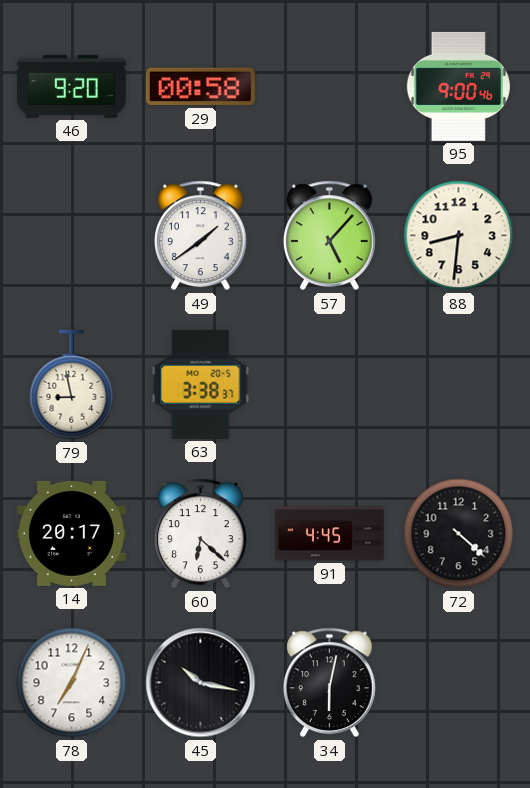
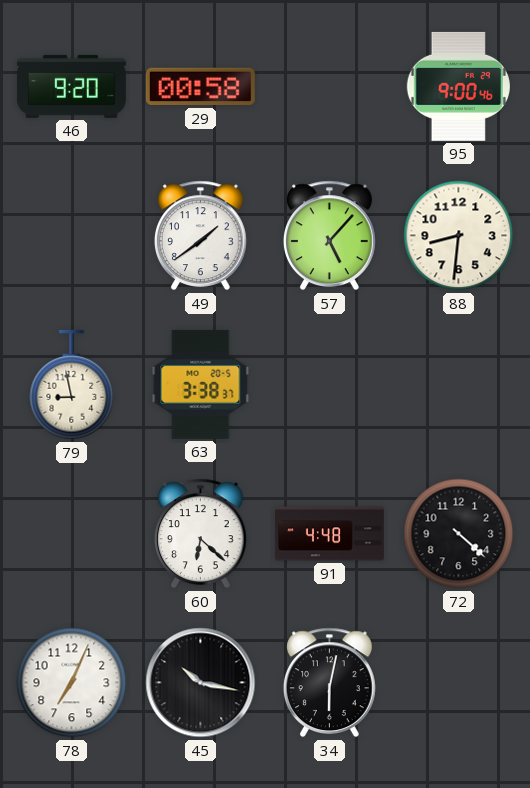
14: 20:17 -> none (71, 533)
91: 4:45 -> 4:48 (329, 534)
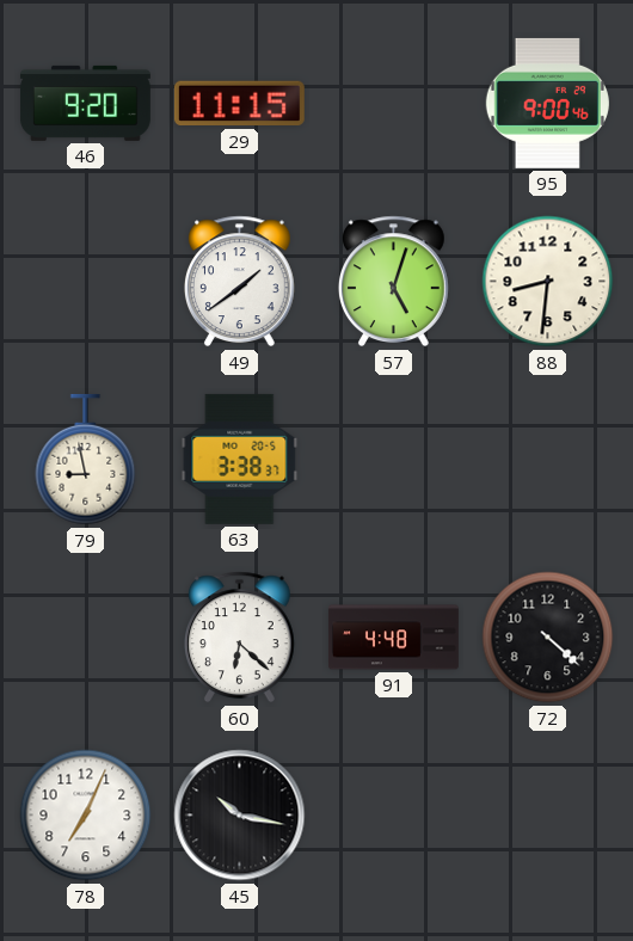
29: 00:58 -> 11:15 (239, 104)
57: 5:07 -> 5:03 (393, 282)
34: 6:02 -> none (329, 683)
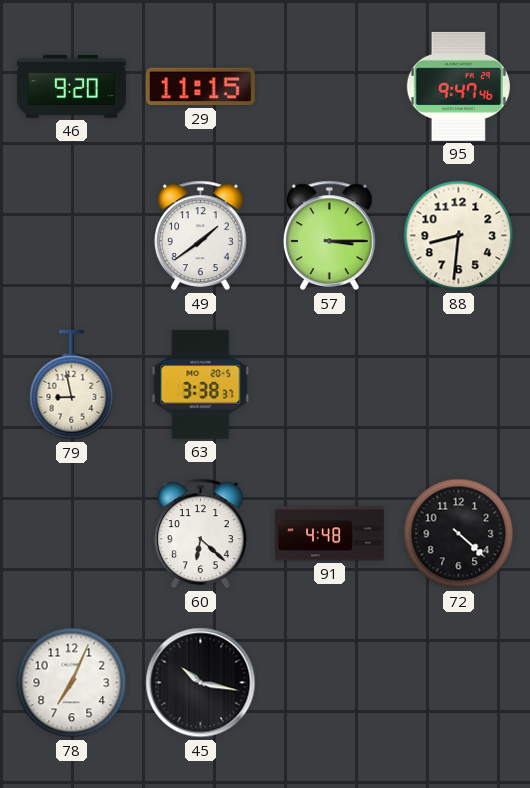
95: 9:00 -> 9:47 (458, 86)
57: 5:03 -> 3:15 (329, 236)
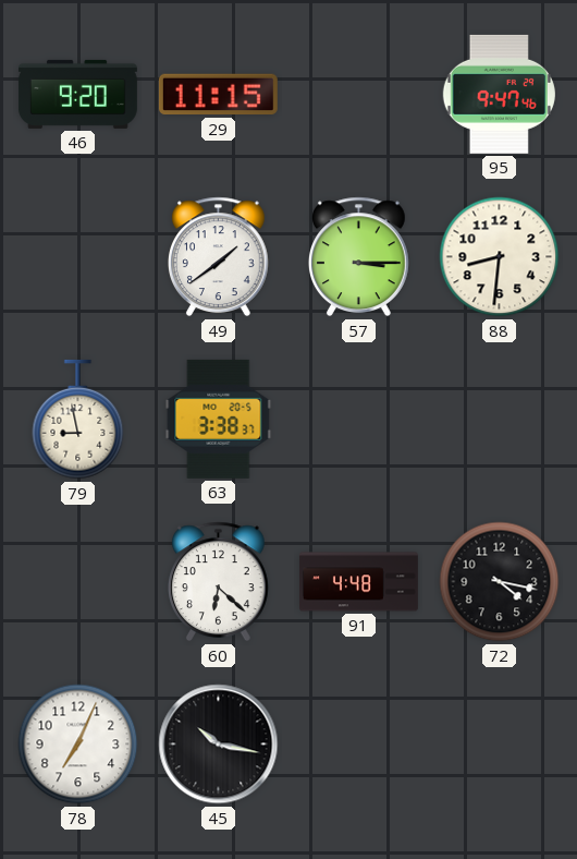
72: 4:22 -> 4:17 (500, 582)
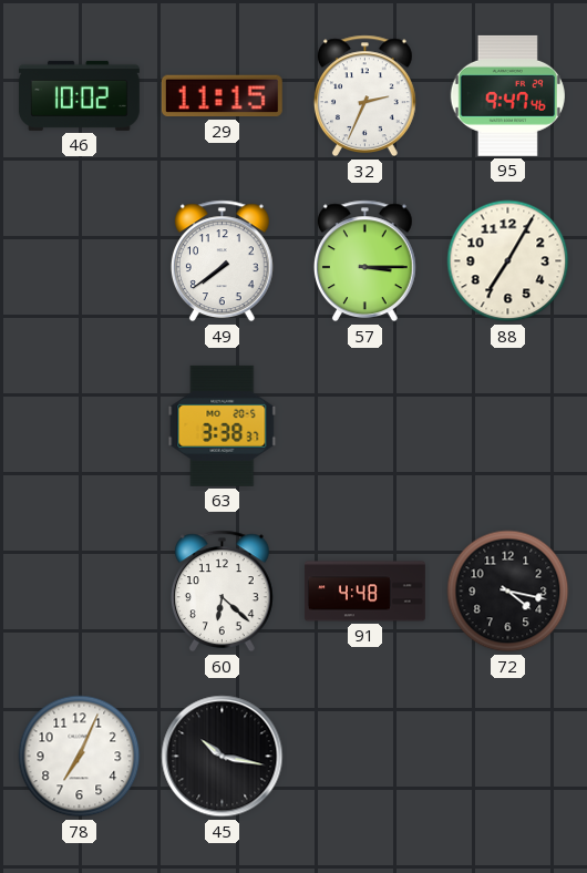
46: 9:20 -> 10:02 (79, 95)
32: none -> 2:34 (364, 96)
49: 1:39 -> 7:39 (222, 261)
88: 8:31 -> 7:05 (508, 261)
79: 8:58 -> none (78, 420)
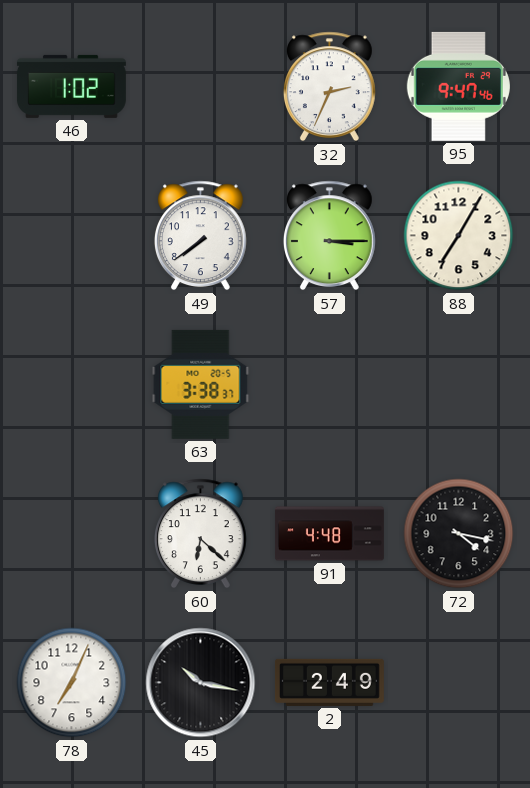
46: 10:02 -> 1:02 (71, 86)
29: 11:15 -> none (222, 96)
2: none -> 2:49 (329, 682)
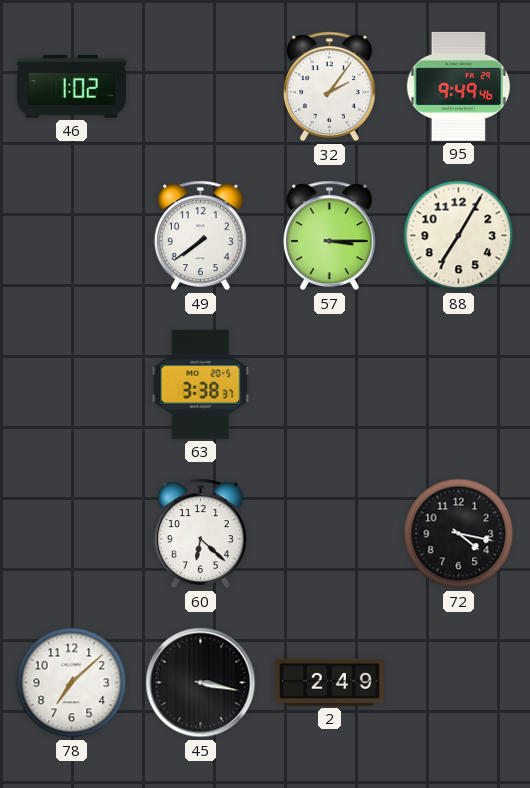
32: 2:34 -> 2:06 (329, 87)
95: 9:47 -> 9:49 (458, 86)
91: 4:48 -> none (329, 534)
78: 7:04 -> 7:08 (72, 683)
45: 10:17 -> 3:17 (201, 683)
